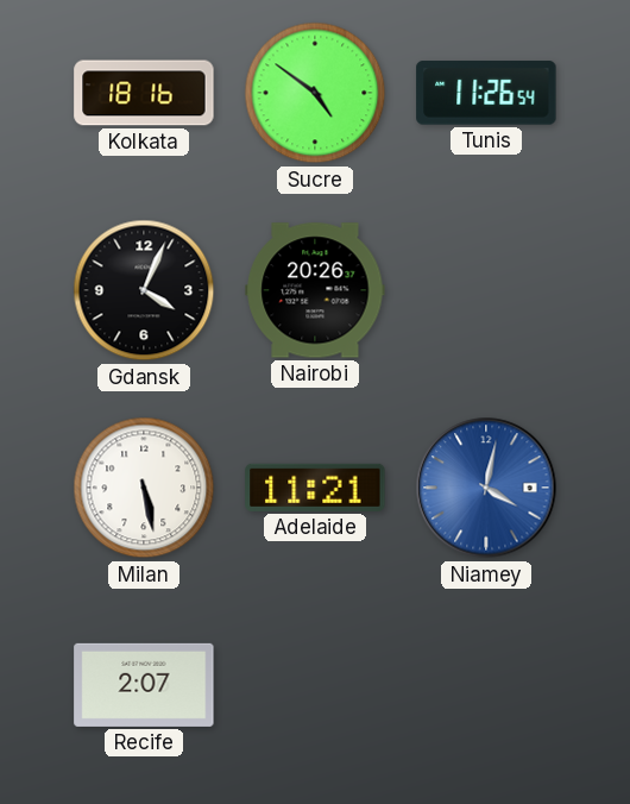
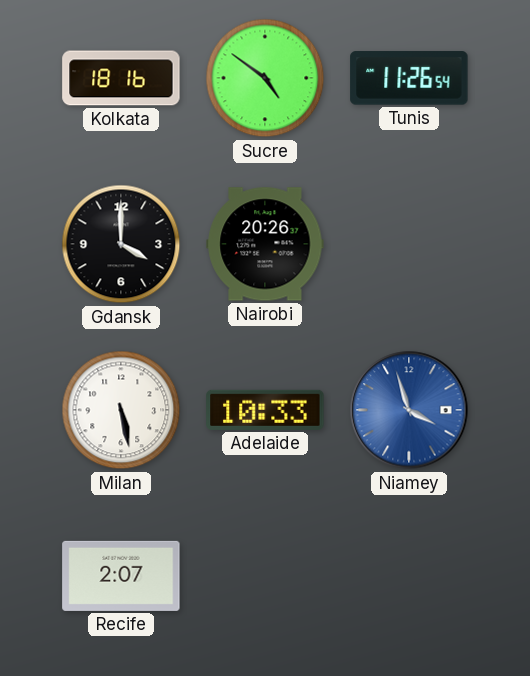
Gdansk: 4:04 -> 4:00 (121, 244)
Adelaide: 11:21 -> 10:33 (265, 410)
Niamey: 4:02 -> 3:57 (409, 410)
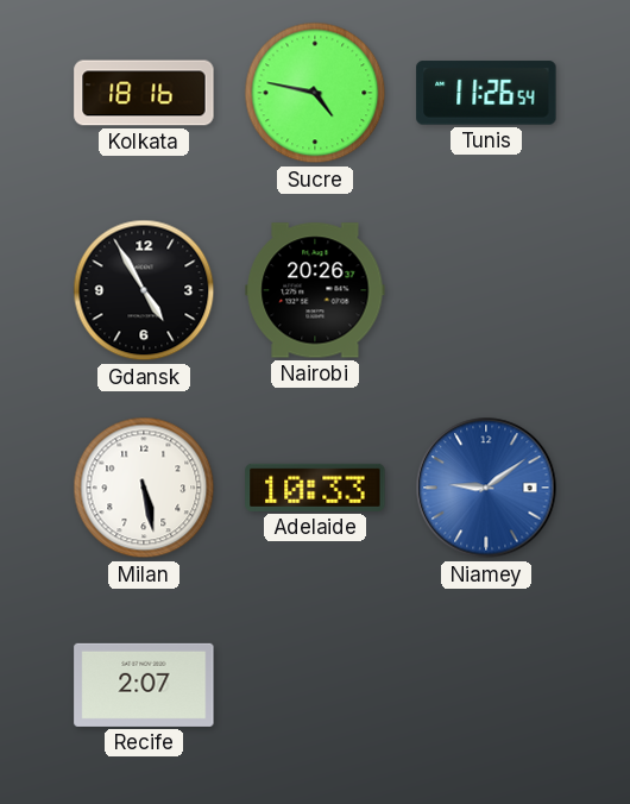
Sucre: 4:51 -> 4:47 (315, 93)
Gdansk: 4:00 -> 4:55 (144, 290)
Niamey: 3:57 -> 9:09 (486, 488)
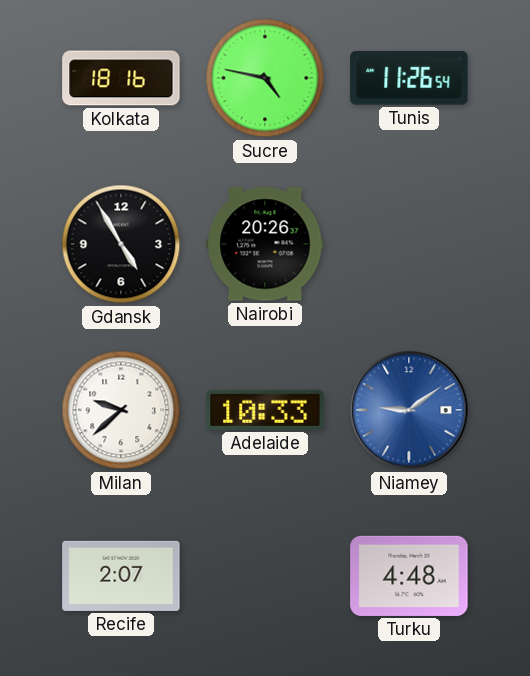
Milan: 5:28 -> 9:38 (121, 410)
Turku: none -> 4:48 (409, 576)
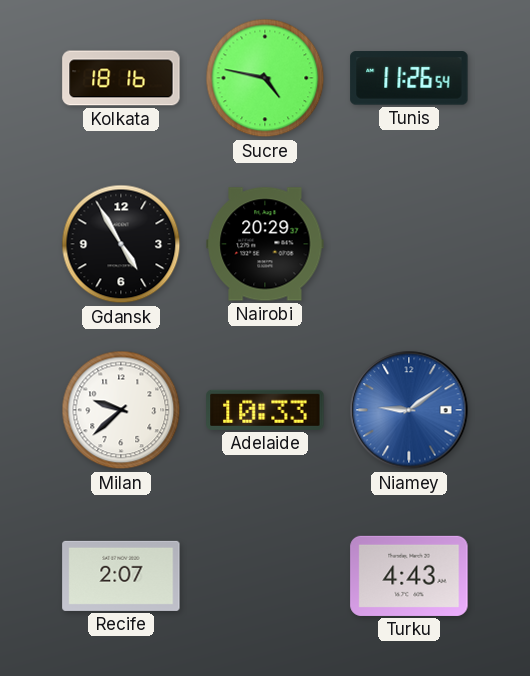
Nairobi: 20:26 -> 20:29 (265, 244)
Turku: 4:48 -> 4:43 (409, 576)
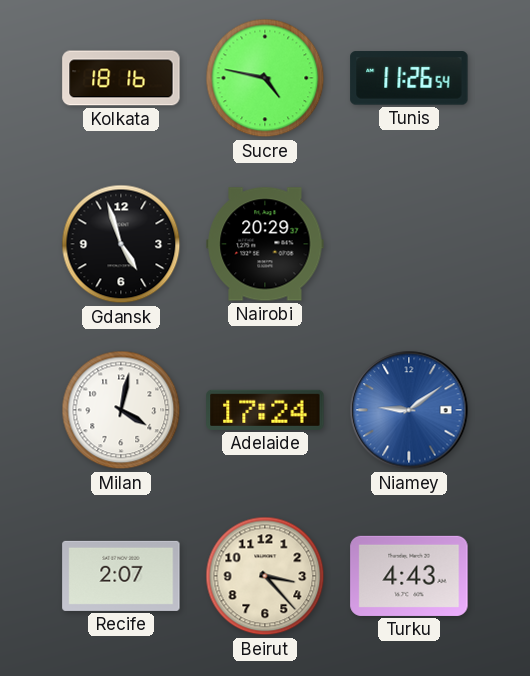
Gdansk: 4:55 -> 4:57 (121, 244)
Milan: 9:38 -> 4:02 (121, 410)
Adelaide: 10:33 -> 17:24 (265, 410)
Beirut: none -> 3:23 (265, 576)
